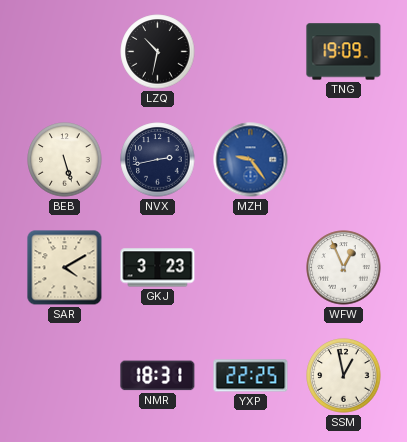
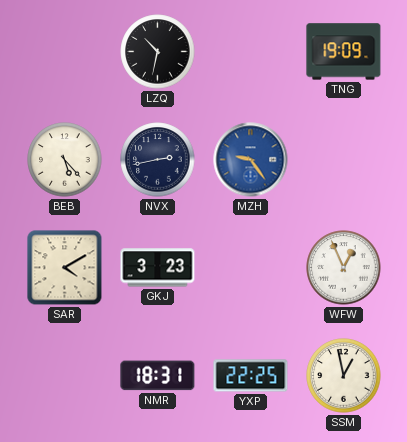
BEB: 5:27 -> 5:23 (65, 160)
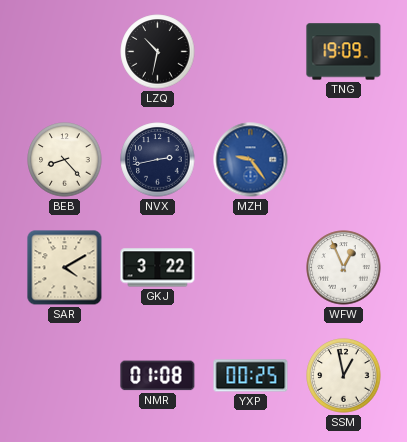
BEB: 5:23 -> 8:23 (65, 160)
GKJ: 3:23 -> 3:22 (158, 268)
NMR: 18:31 -> 01:08 (158, 376)
YXP: 22:25 -> 00:25 (251, 376)
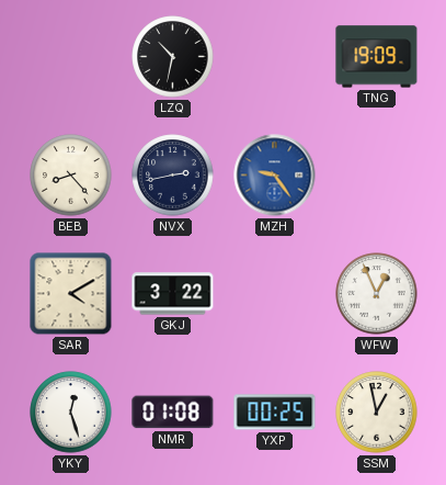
YKY: none -> 12:27 (71, 413)
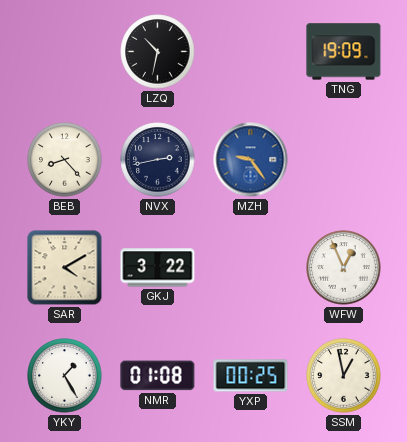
YKY: 12:27 -> 1:25 (65, 376)
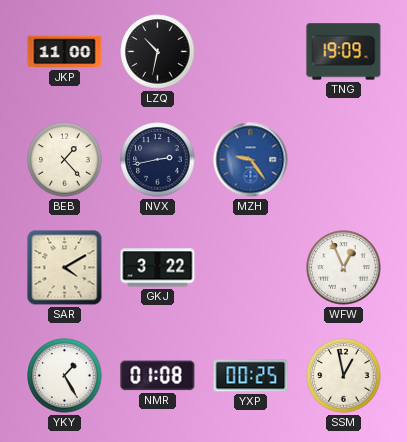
JKP: none -> 11:00 (65, 52)
BEB: 8:23 -> 1:23 (65, 160)
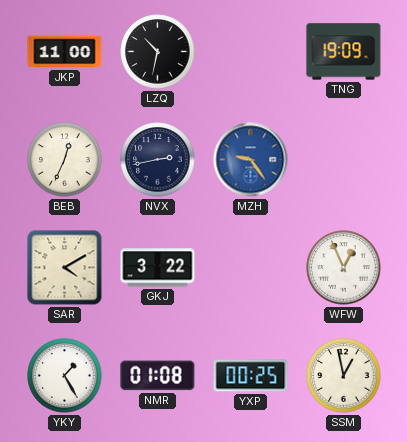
BEB: 1:23 -> 12:34 (65, 160)
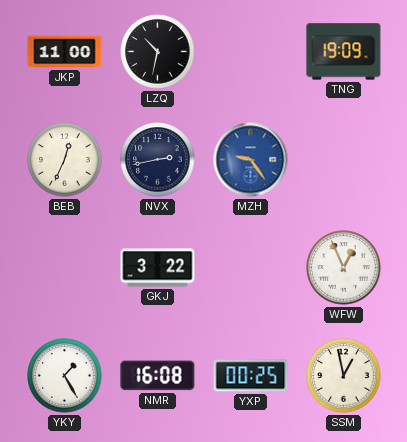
SAR: 4:10 -> none (65, 268)
NMR: 01:08 -> 16:08 (158, 376)
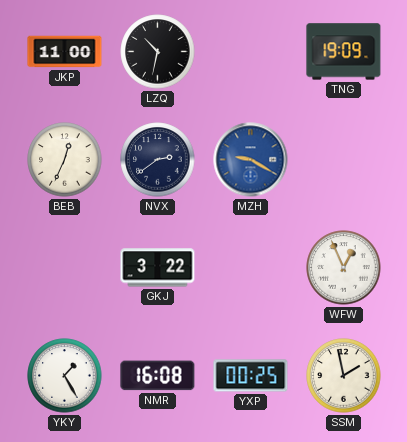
NVX: 2:43 -> 2:39 (158, 160)
MZH: 9:24 -> 9:20 (251, 160)
SSM: 12:58 -> 1:58 (344, 376)
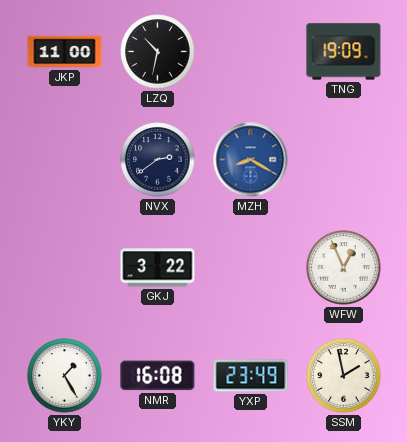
BEB: 12:34 -> none (65, 160)
MZH: 9:20 -> 8:20 (251, 160)
YXP: 00:25 -> 23:49 (251, 376)
